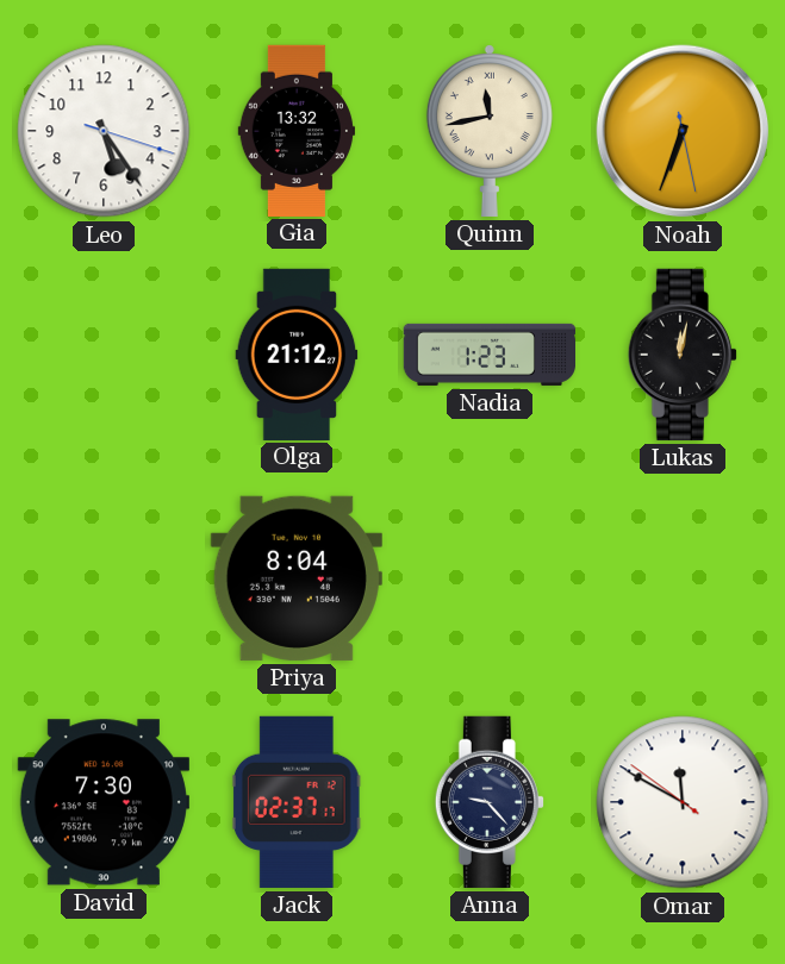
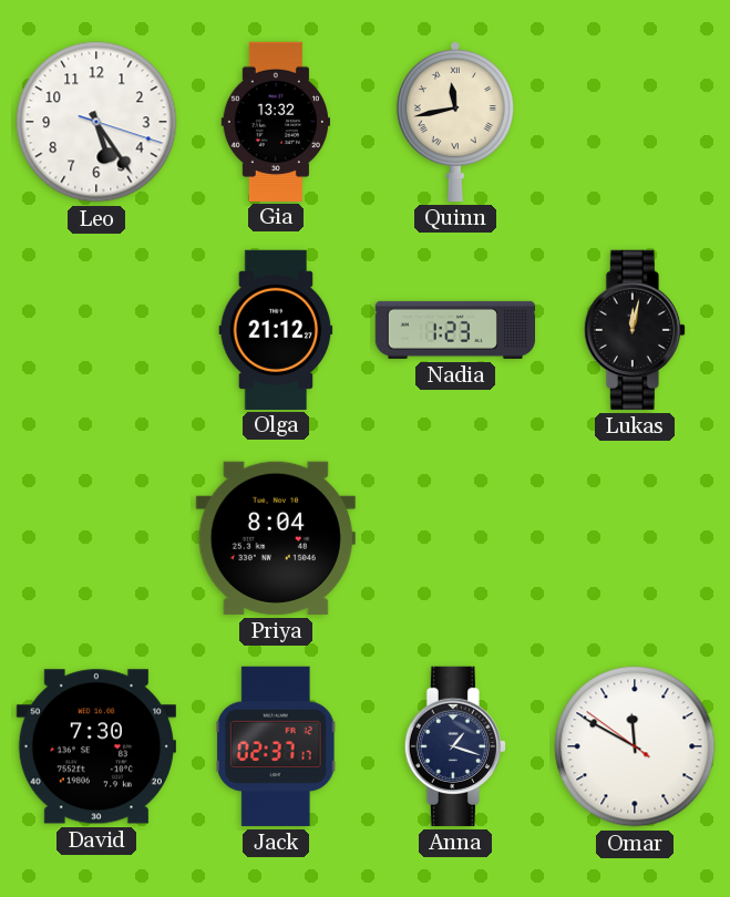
Noah: 6:33 -> none (683, 131)
Anna: 9:23 -> 1:18 (455, 746)
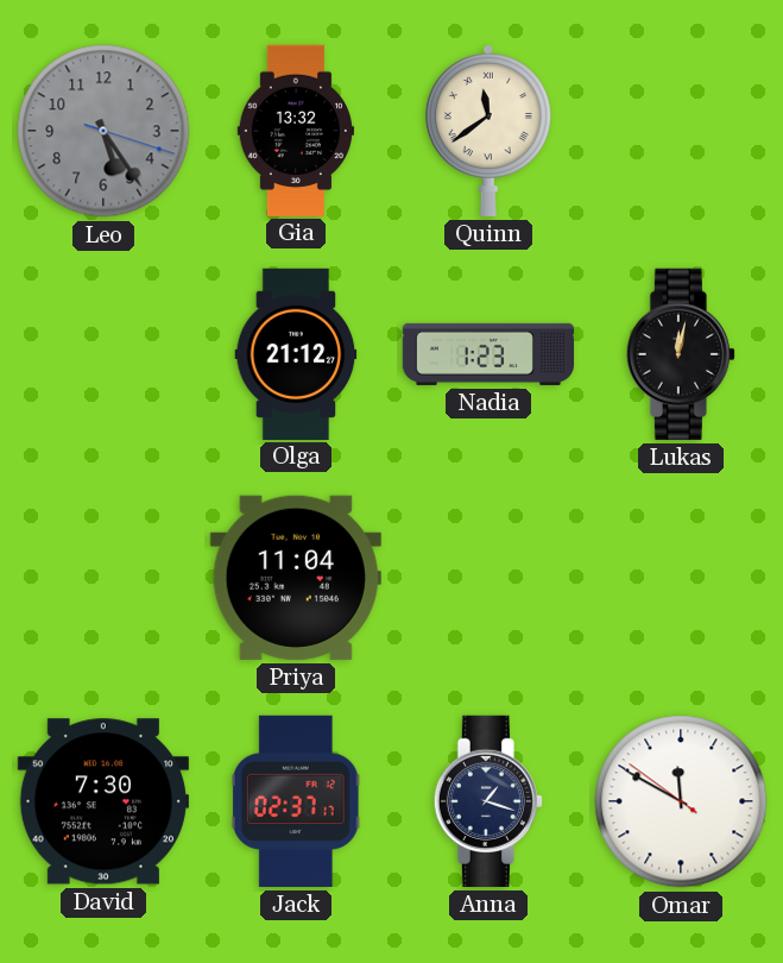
Leo dial: white -> grey (103, 131)
Quinn: 11:43 -> 11:39 (488, 131)
Priya: 8:04 -> 11:04 (296, 578)
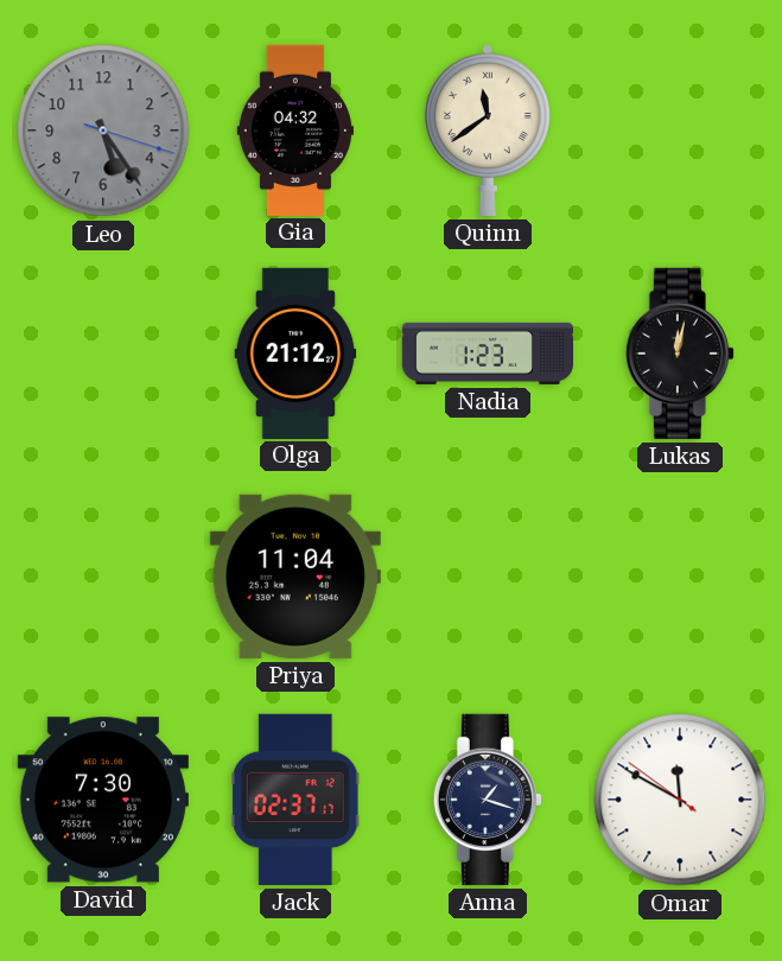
Gia: 13:32 -> 04:32 (294, 129)
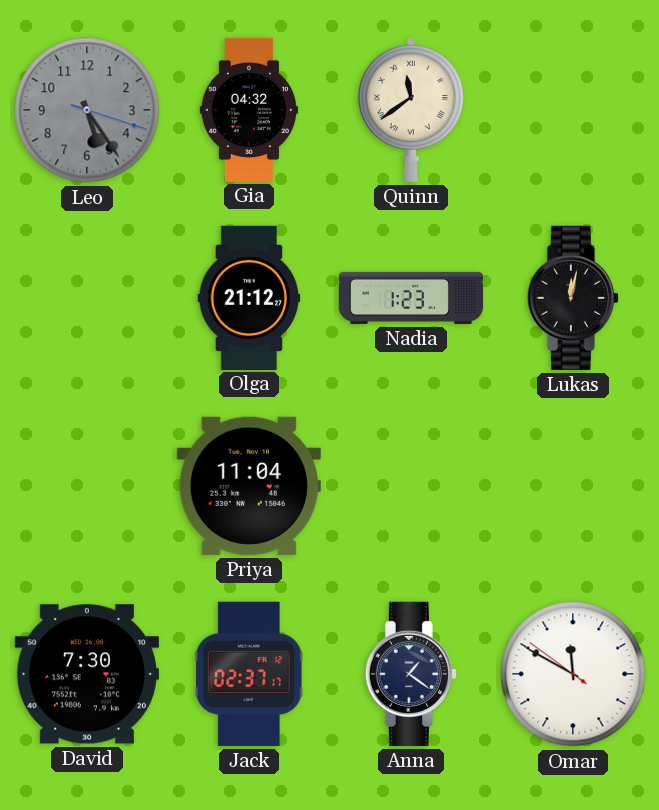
Anna: 1:18 -> 1:21 (411, 674)
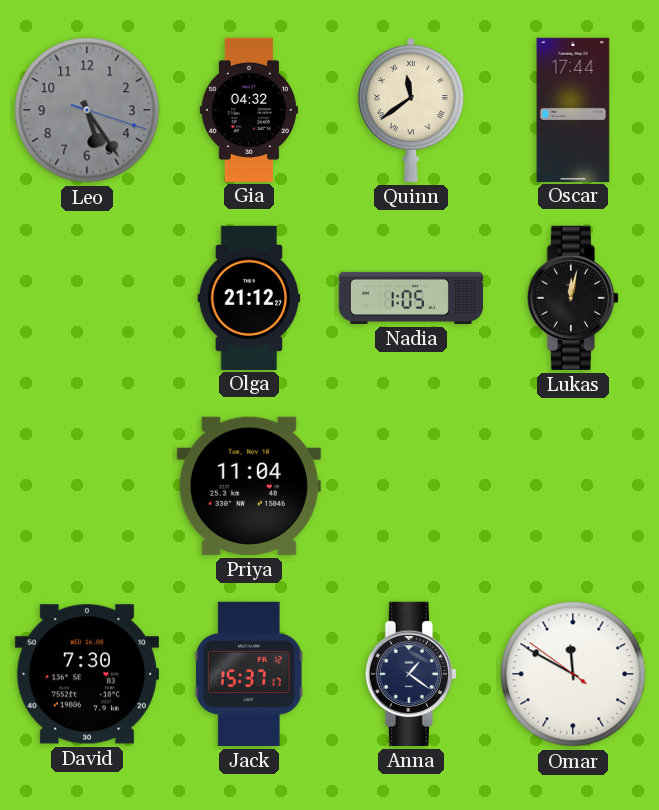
Oscar: none -> 17:44 (573, 109)
Nadia: 1:23 -> 1:05 (410, 298)
Jack: 02:37 -> 15:37 (249, 674)
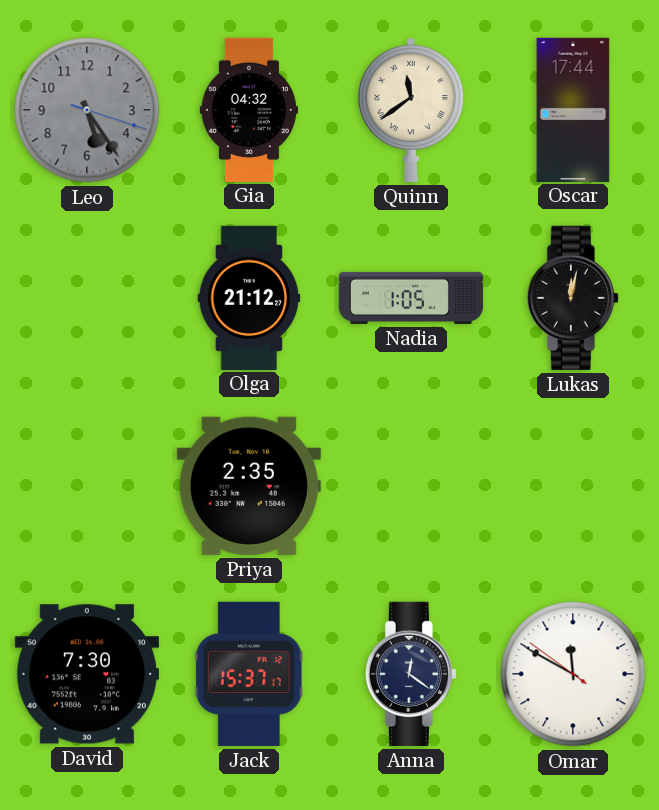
Priya: 11:04 -> 2:35 (249, 486)
Anna: 1:21 -> 12:21 (411, 674)
